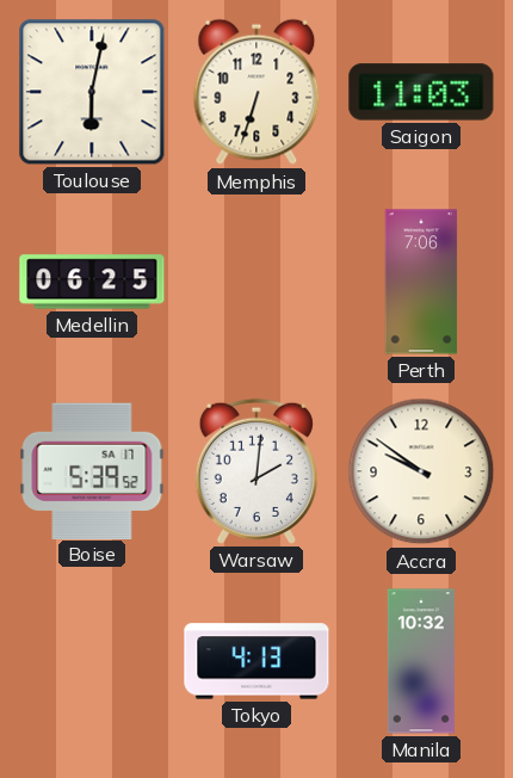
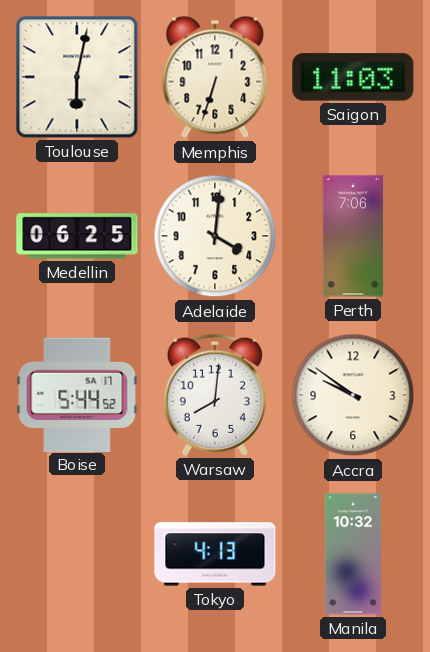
Adelaide: none -> 4:01 (215, 236)
Boise: 5:39 -> 5:44 (77, 394)
Warsaw: 2:01 -> 8:01 (215, 395)
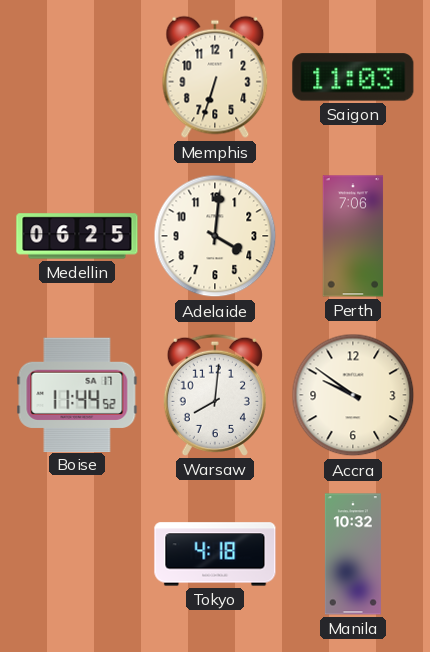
Toulouse: 6:02 -> none (77, 77)
Boise: 5:44 -> 11:44 (77, 394)
Tokyo: 4:13 -> 4:18 (215, 554)
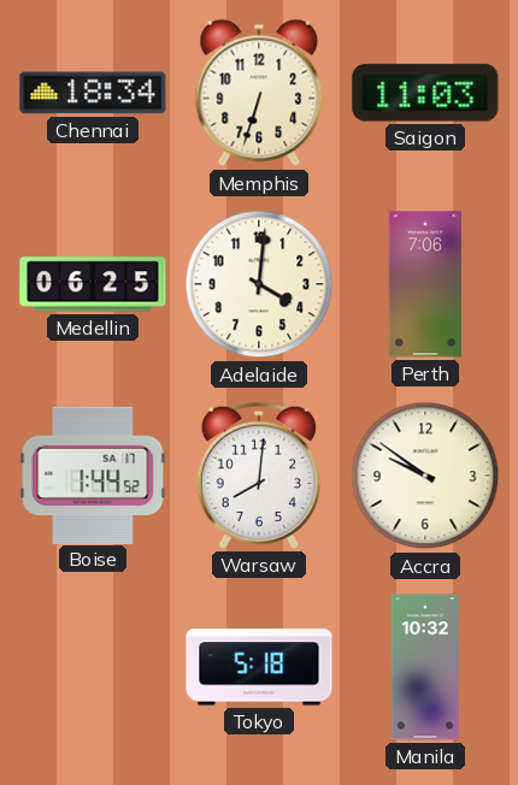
Chennai: none -> 18:34 (93, 93)
Boise: 11:44 -> 1:44 (93, 474)
Tokyo: 4:18 -> 5:18 (259, 667)
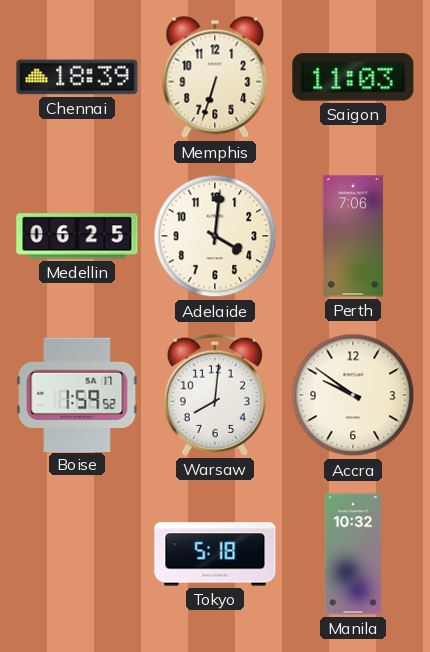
Chennai: 18:34 -> 18:39 (77, 77)
Boise: 1:44 -> 1:59 (77, 394)
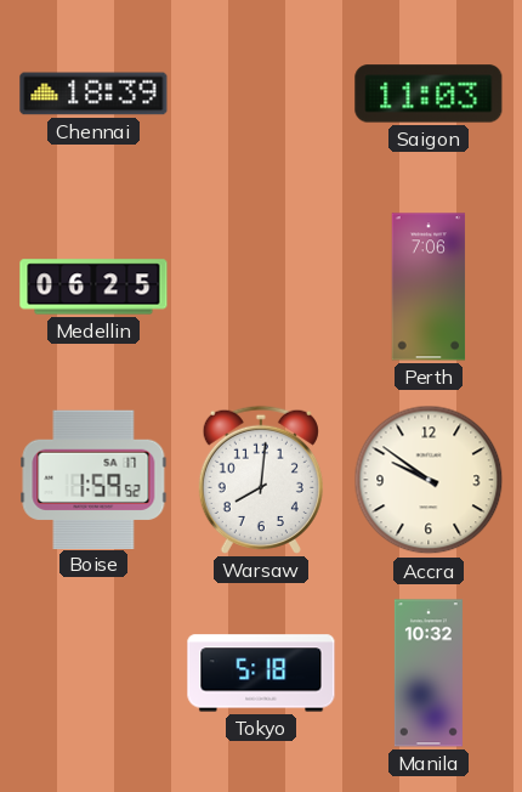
Memphis: 6:33 -> none (215, 77)
Adelaide: 4:01 -> none (215, 236)
